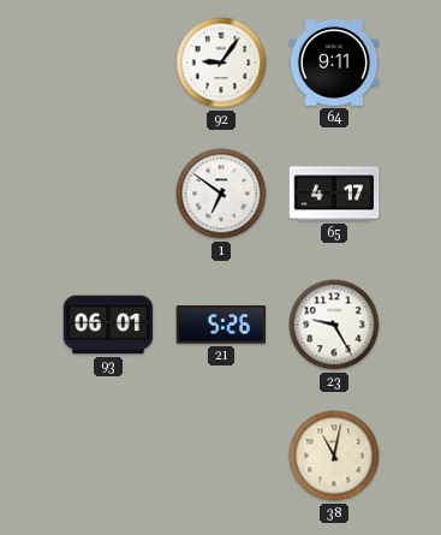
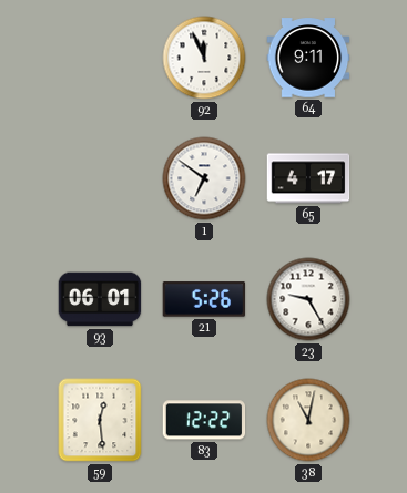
92: 9:06 -> 11:56 (204, 58)
59: none -> 12:29 (100, 420)
83: none -> 12:22 (204, 420)
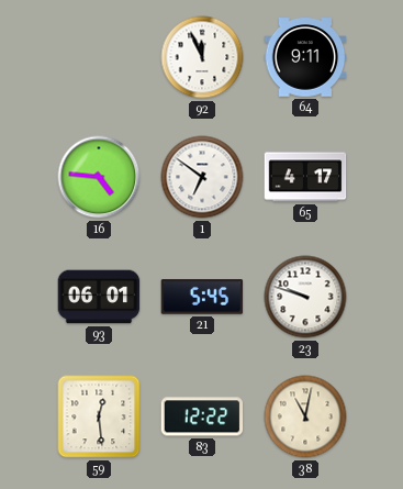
16: none -> 4:46 (99, 177)
21: 5:26 -> 5:45 (202, 297)
23: 9:25 -> 9:48 (305, 297)
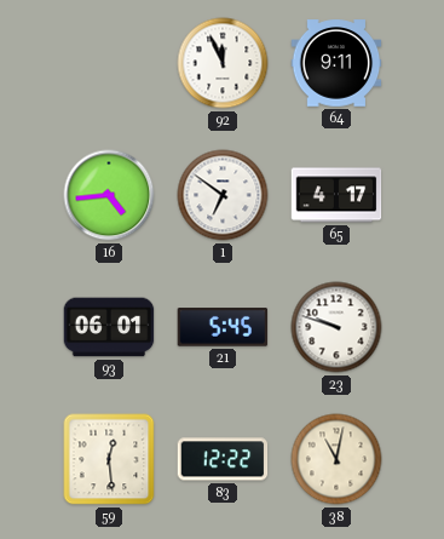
16: 4:46 -> 4:44 (109, 195)
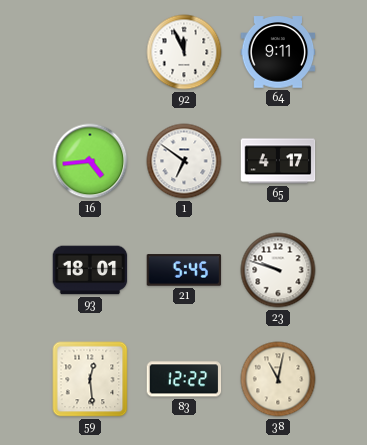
93: 06:01 -> 18:01 (90, 270)
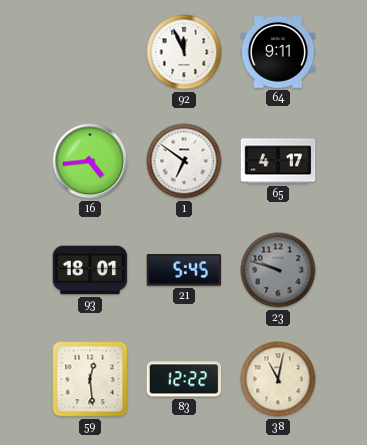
23 dial: white -> grey (278, 270)
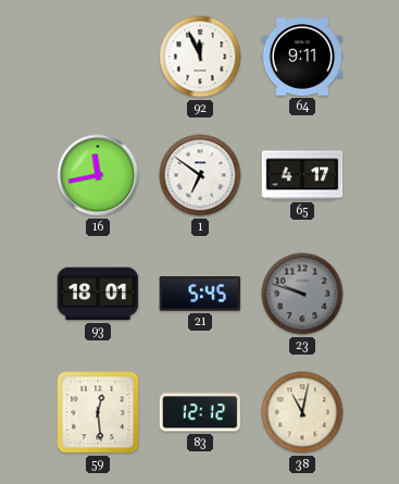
16: 4:44 -> 11:43 (98, 175)
83: 12:22 -> 12:12 (200, 412)
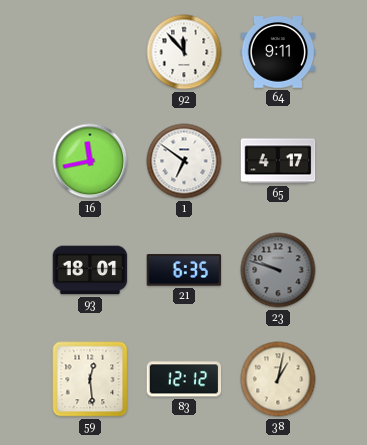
92: 11:56 -> 11:53 (184, 52)
21: 5:45 -> 6:35 (184, 270)
38: 11:02 -> 1:02 (278, 379)
